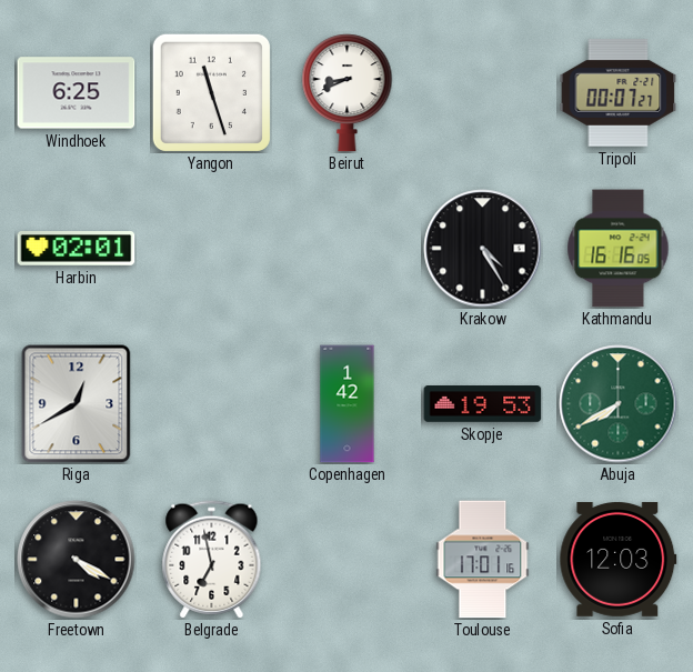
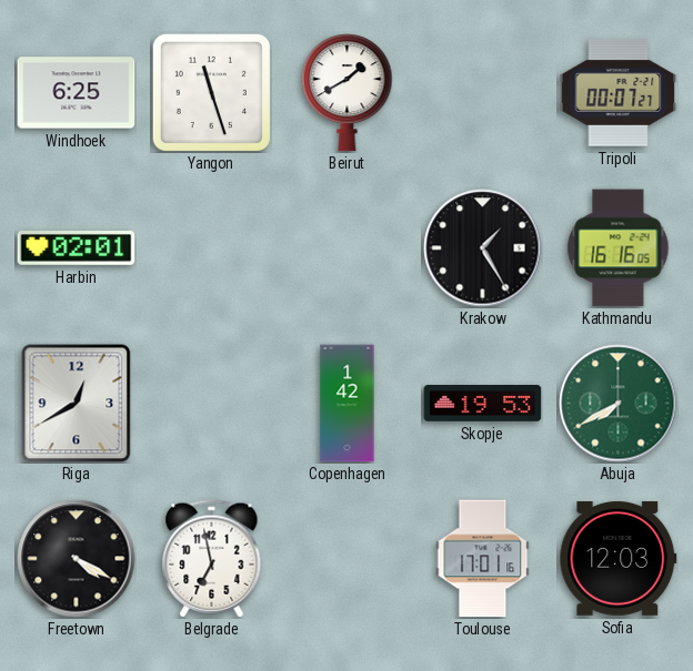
Beirut: 8:41 -> 1:40 (348, 93)
Krakow: 4:25 -> 1:25 (483, 248)
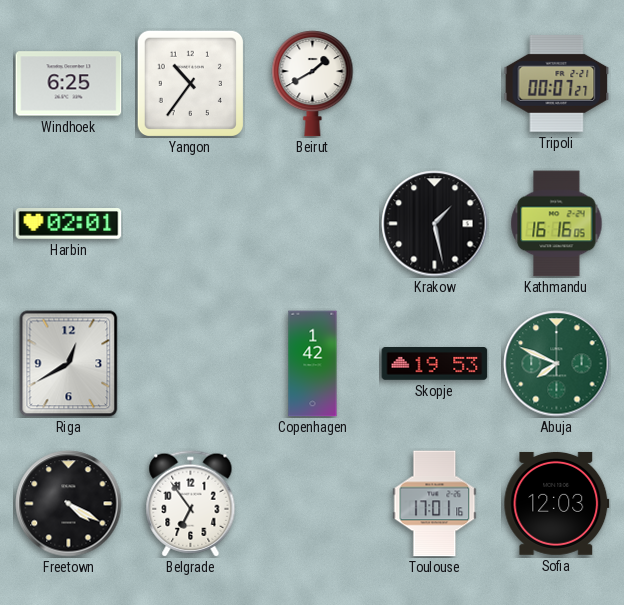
Yangon: 11:27 -> 10:36 (190, 83)
Krakow: 1:25 -> 1:28 (435, 224)
Abuja: 7:40 -> 7:49 (557, 364)
Belgrade: 6:58 -> 6:54 (191, 504)
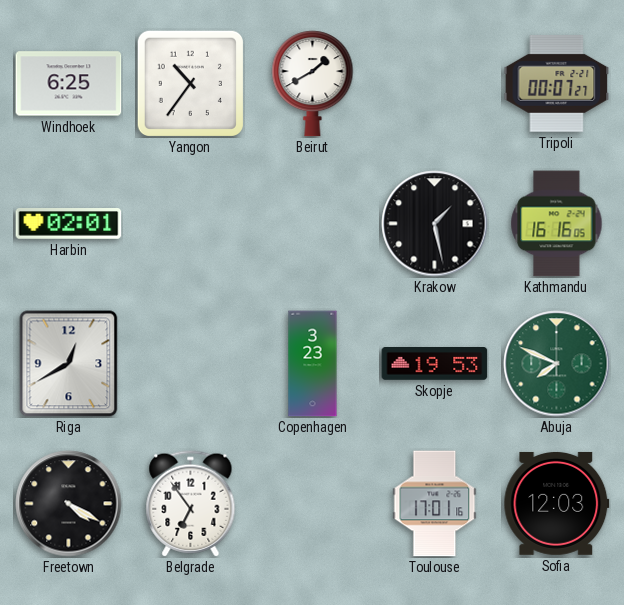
Copenhagen: 1:42 -> 3:23 (313, 364)
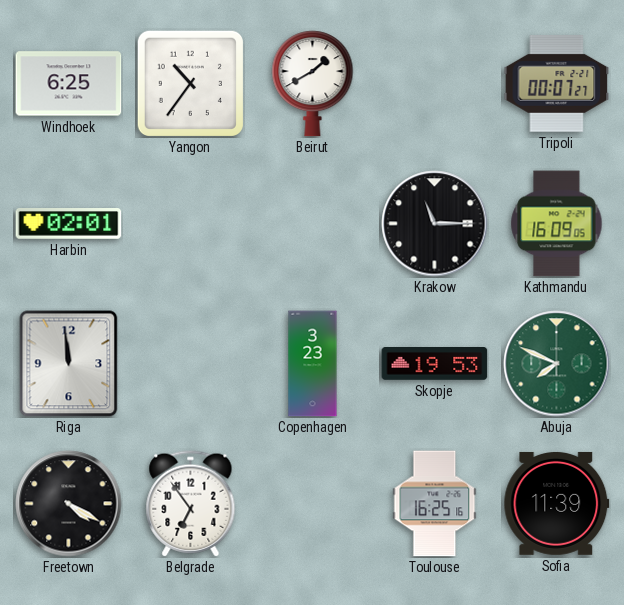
Krakow: 1:28 -> 11:15 (435, 224)
Kathmandu: 16:16 -> 16:09 (557, 224)
Riga: 12:40 -> 11:59 (69, 364)
Toulouse: 17:01 -> 16:25 (435, 504)
Sofia: 12:03 -> 11:39 (557, 503)
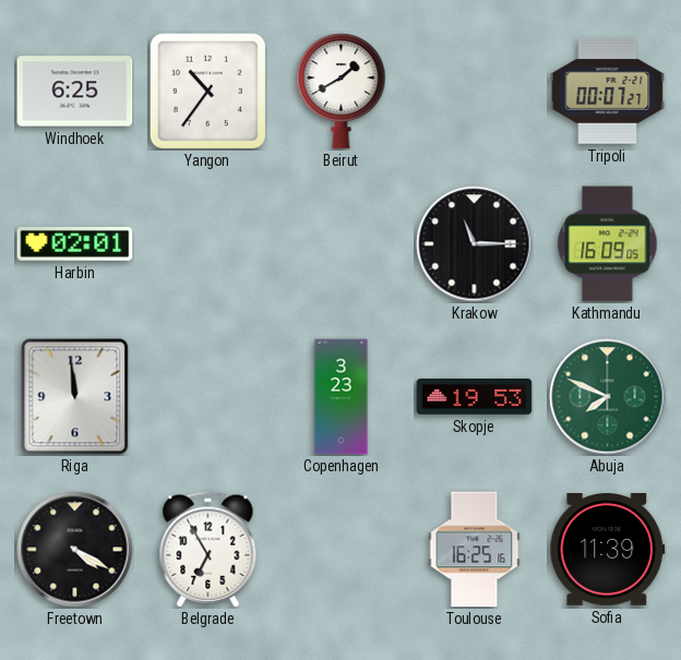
Belgrade: 6:54 -> 6:55 (208, 550)
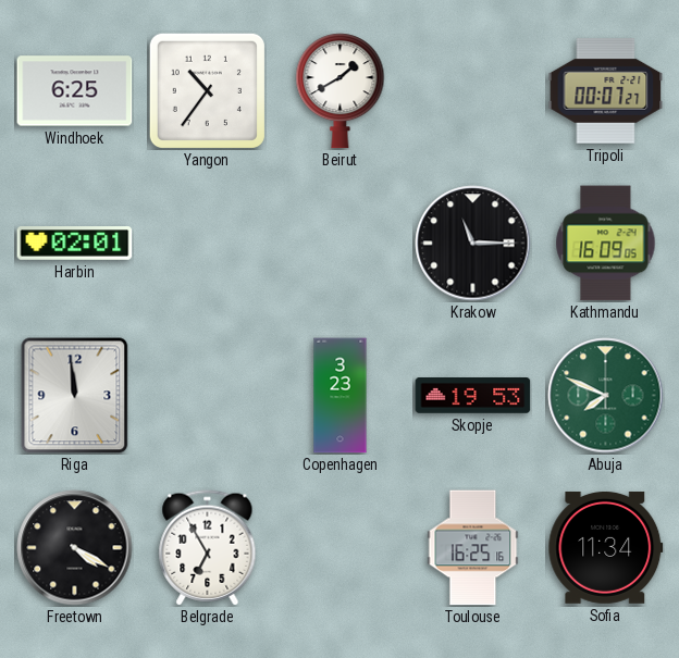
Sofia: 11:39 -> 11:34 (606, 547)
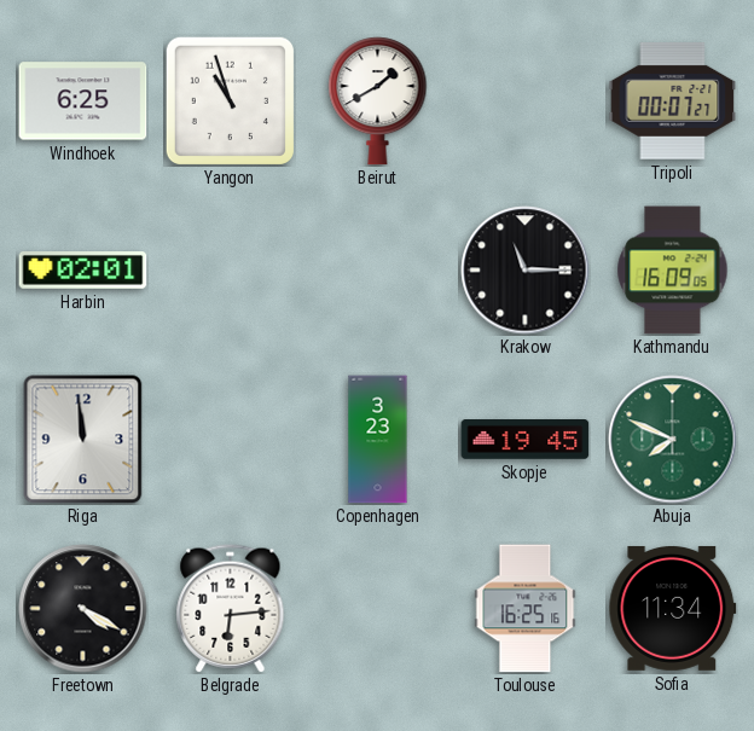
Yangon: 10:36 -> 10:57 (230, 100)
Skopje: 19:53 -> 19:45 (526, 440)
Belgrade: 6:55 -> 6:14 (231, 609)
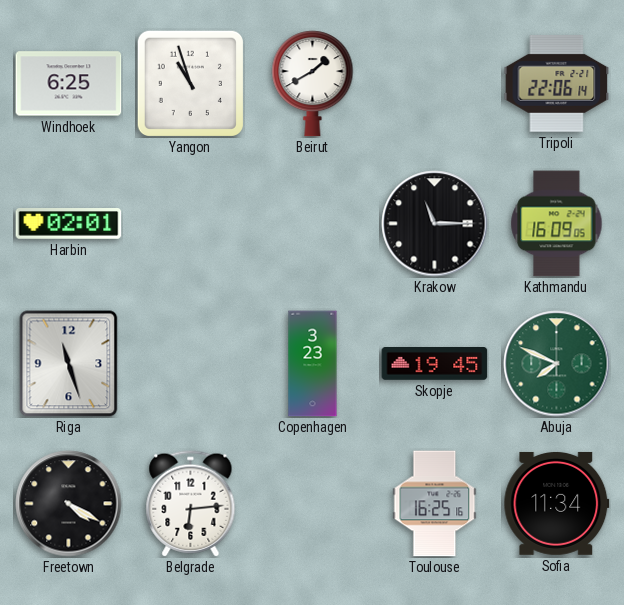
Tripoli: 00:07 -> 22:06 (557, 83)
Riga: 11:59 -> 11:27 (69, 364)
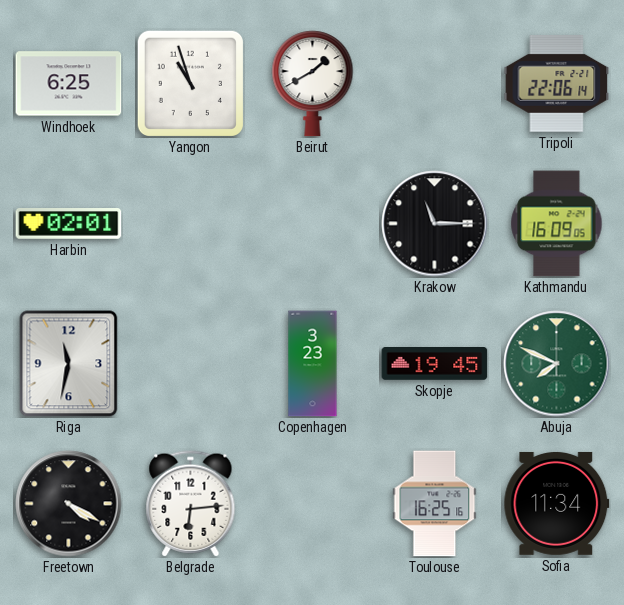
Riga: 11:27 -> 11:32 (69, 364)
